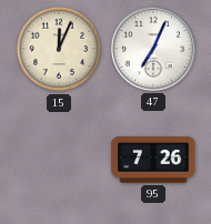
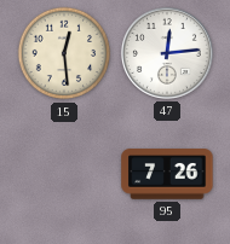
15: 12:04 -> 12:29 (64, 53)
47: 7:04 -> 12:14 (167, 53)
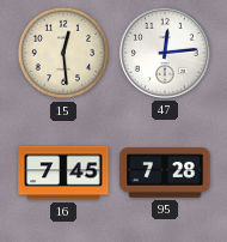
16: none -> 7:45 (63, 173)
95: 7:26 -> 7:28 (165, 173)
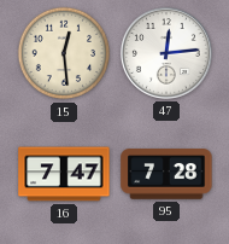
16: 7:45 -> 7:47 (64, 174)
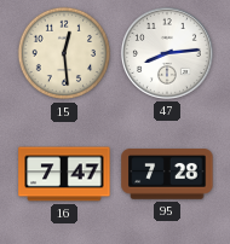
47: 12:14 -> 8:14 (167, 53)
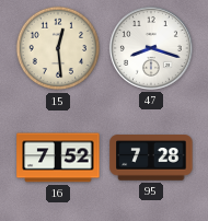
47: 8:14 -> 8:18 (151, 48)
16: 7:47 -> 7:52 (58, 158)
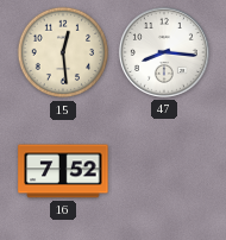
47: 8:18 -> 8:16 (164, 52)
95: 7:28 -> none (151, 158)
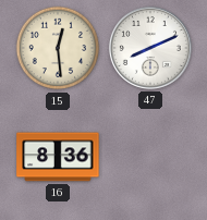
47: 8:16 -> 8:11 (150, 48)
16: 7:52 -> 8:36 (58, 157)
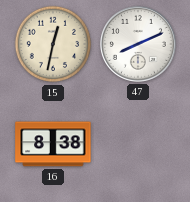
15: 12:29 -> 12:32 (53, 44)
16: 8:36 -> 8:38 (53, 144)
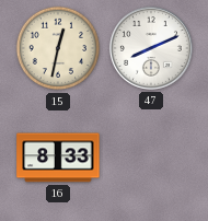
16: 8:38 -> 8:33 (58, 158)
